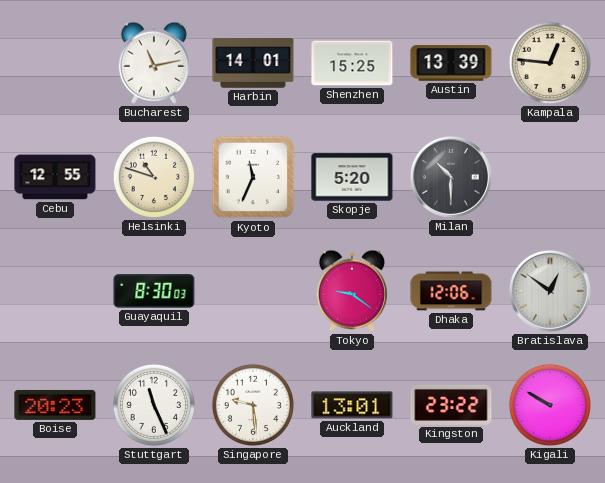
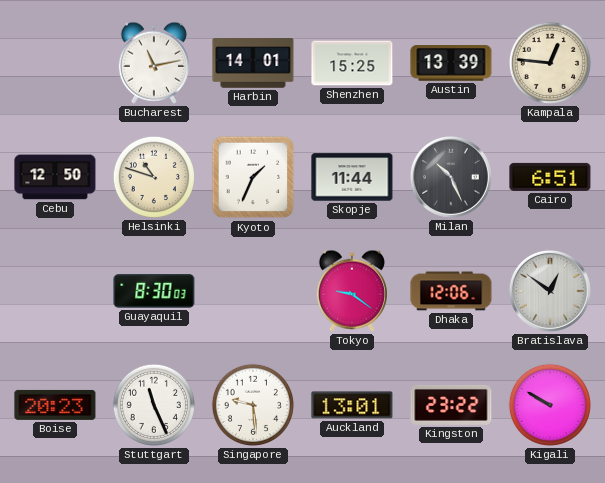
Cebu: 12:55 -> 12:50 (55, 177)
Kyoto: 11:34 -> 1:34 (253, 177)
Skopje: 5:20 -> 11:44 (352, 177)
Milan: 10:30 -> 10:26 (451, 177)
Cairo: none -> 6:51 (550, 177)
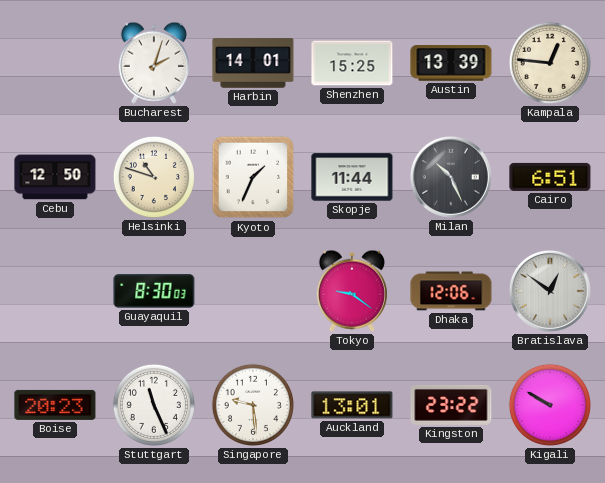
Bucharest: 11:13 -> 2:03 (154, 63)
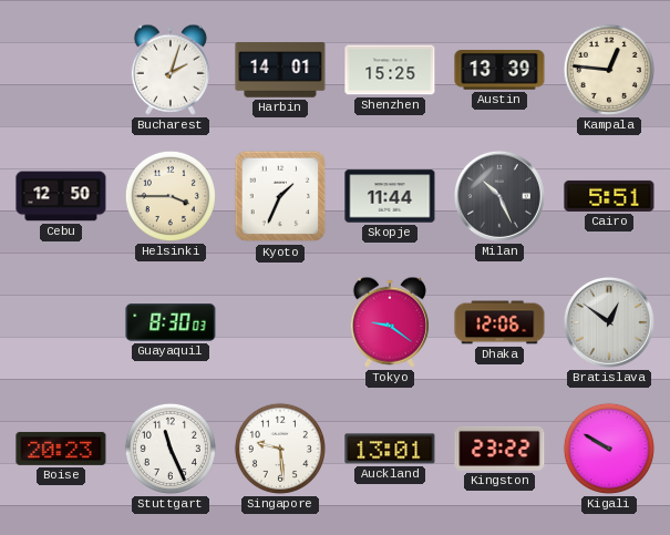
Helsinki: 10:48 -> 3:45 (171, 196)
Cairo: 6:51 -> 5:51 (609, 196)
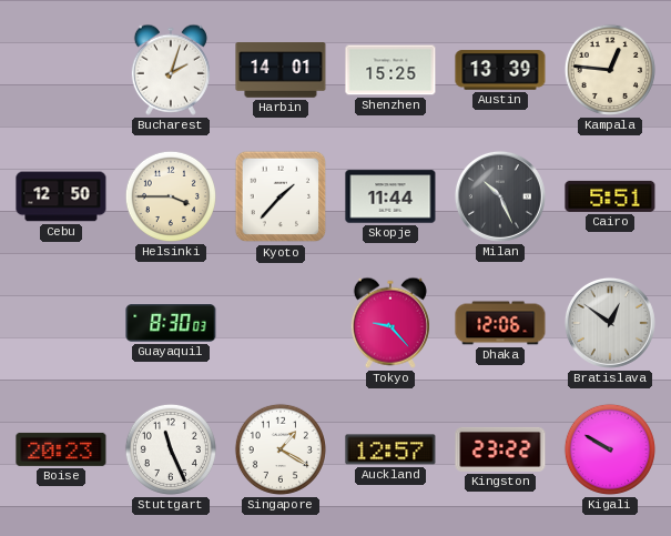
Kyoto: 1:34 -> 1:37 (281, 196)
Tokyo: 9:21 -> 9:23 (390, 323)
Singapore: 9:29 -> 1:20 (281, 449)
Auckland: 13:01 -> 12:57 (390, 449)
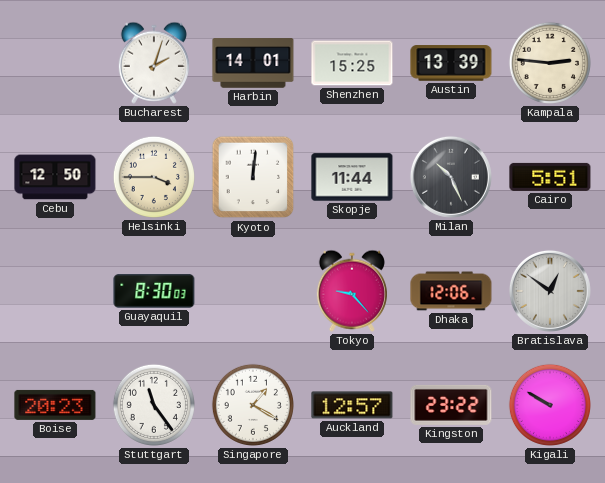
Kampala: 12:46 -> 2:46 (550, 63)
Kyoto: 1:37 -> 12:01 (253, 177)
Stuttgart: 11:26 -> 11:24 (154, 405)
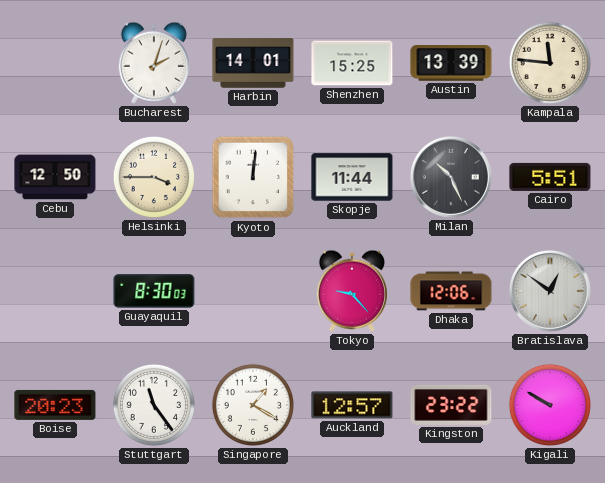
Kampala: 2:46 -> 11:46 (550, 63)
